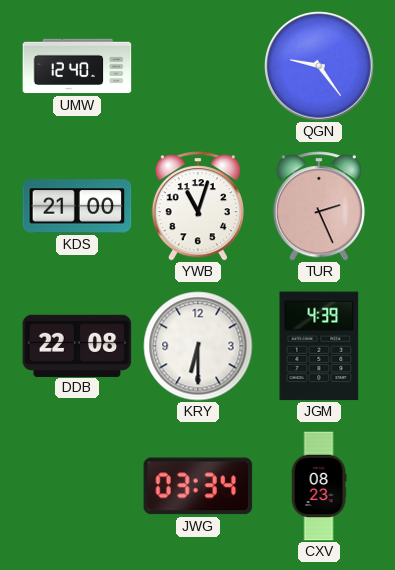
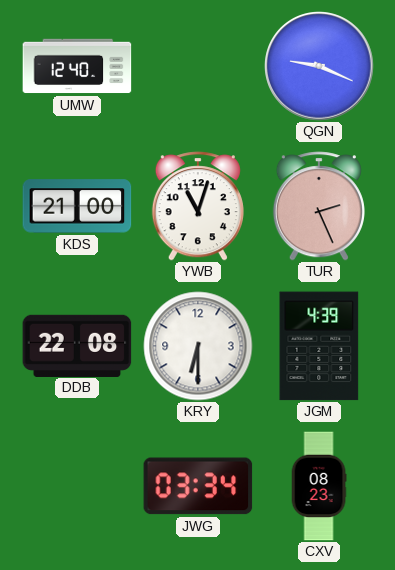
QGN: 9:24 -> 9:19 (319, 66)
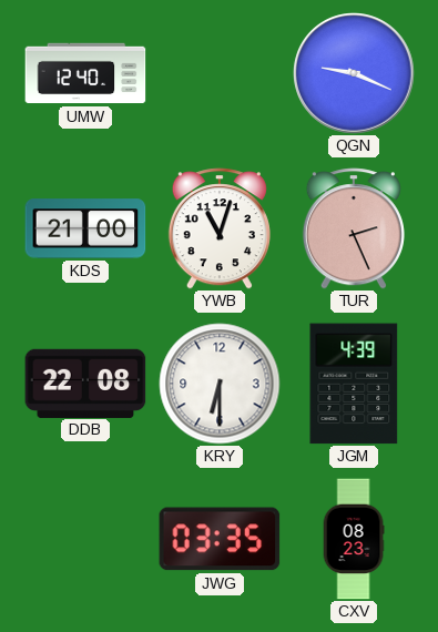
JWG: 03:34 -> 03:35 (220, 539)
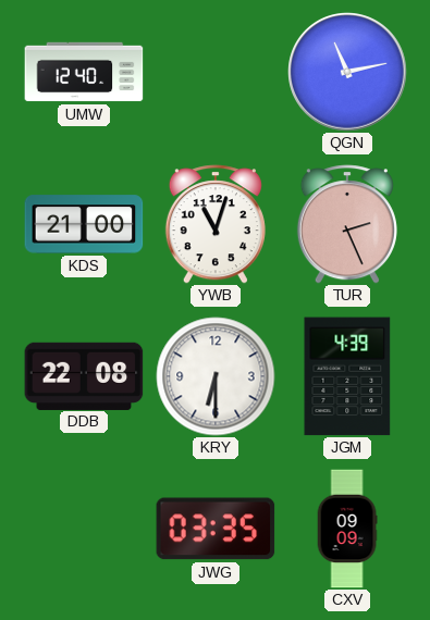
QGN: 9:19 -> 11:13 (347, 72)
CXV: 08:23 -> 09:09 (347, 529)
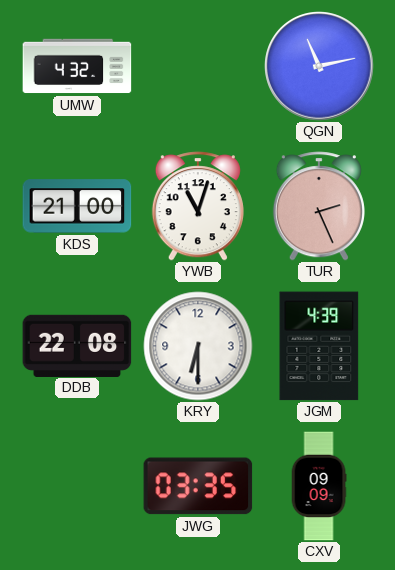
UMW: 12:40 -> 4:32 (77, 66)
